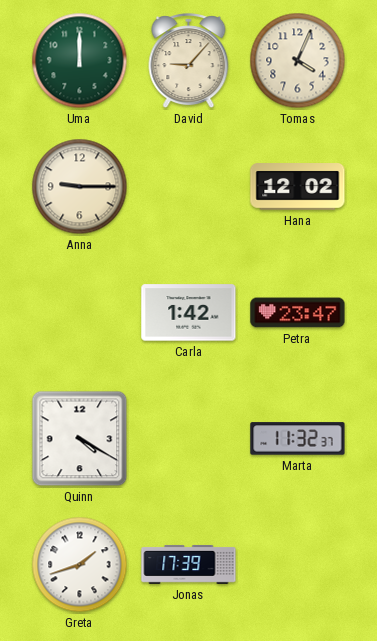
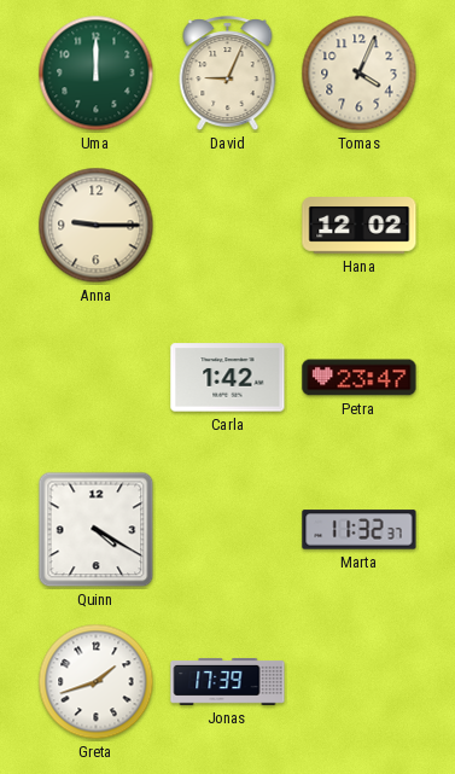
David: 9:07 -> 9:04 (228, 75)
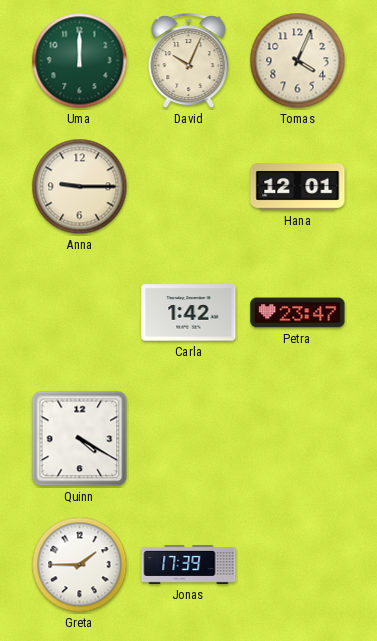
David: 9:04 -> 10:04 (189, 62)
Hana: 12:02 -> 12:01 (298, 187)
Marta: 11:32 -> none (360, 530)
Greta: 1:42 -> 1:45 (80, 565)
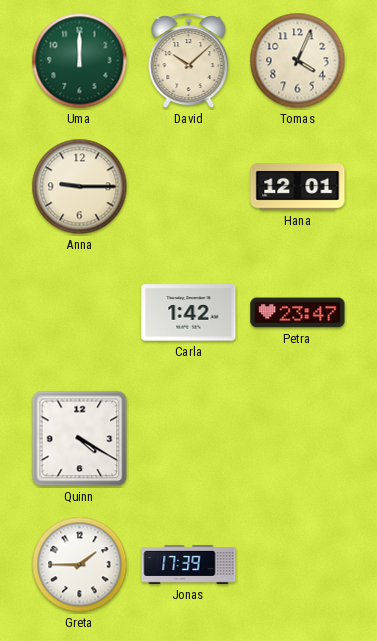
David: 10:04 -> 10:08 (189, 62)
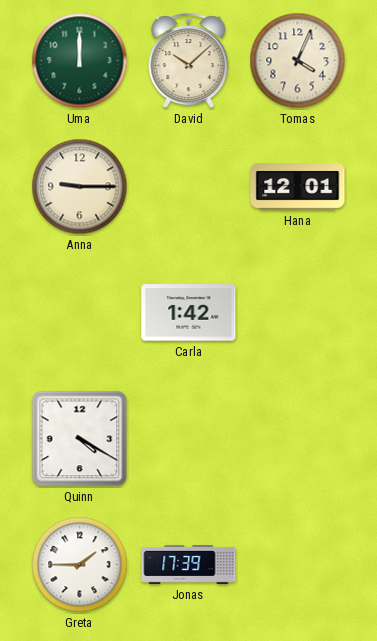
Petra: 23:47 -> none (298, 313)
